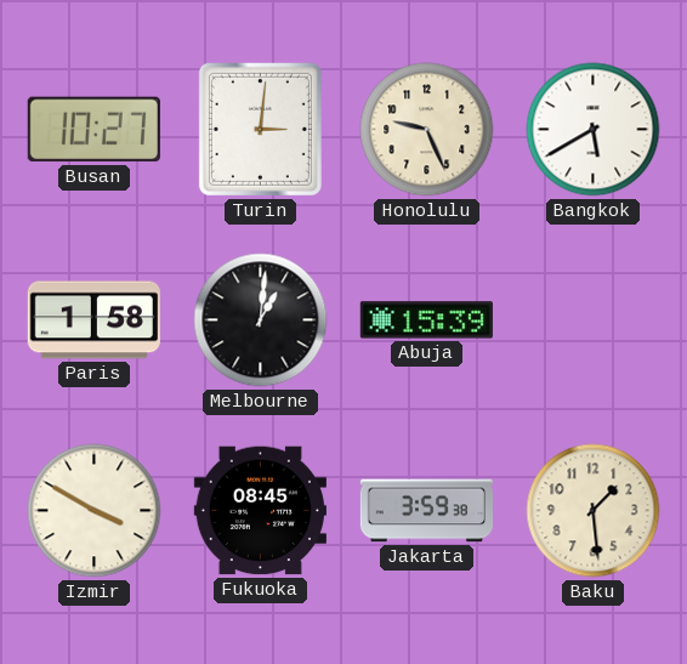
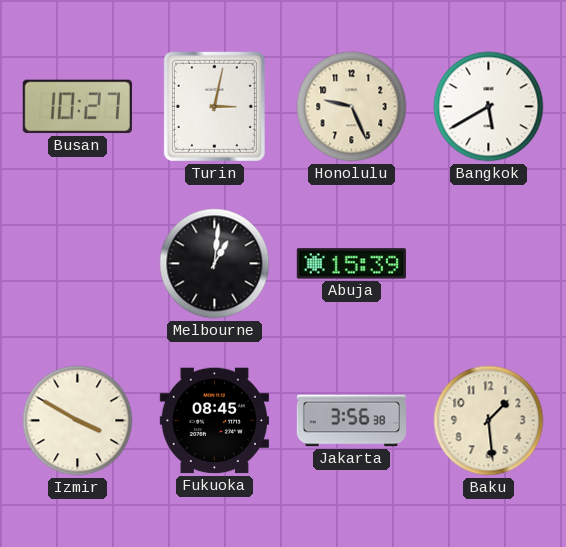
Turin: 3:01 -> 3:02 (214, 106)
Paris: 1:58 -> none (93, 320)
Jakarta: 3:59 -> 3:56 (351, 421)
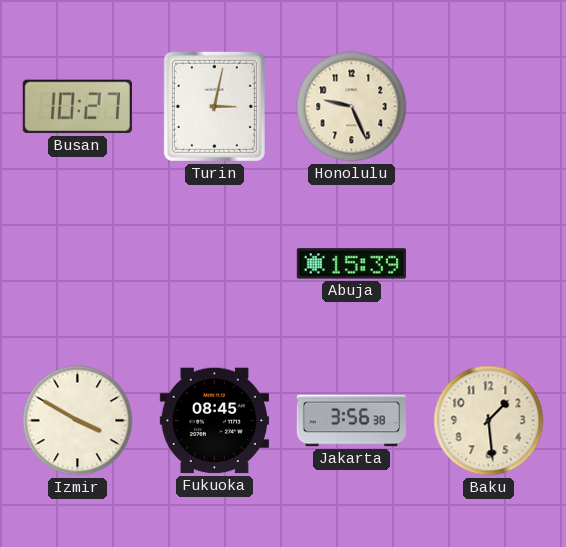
Bangkok: 5:40 -> none (489, 107)
Melbourne: 1:01 -> none (215, 264)
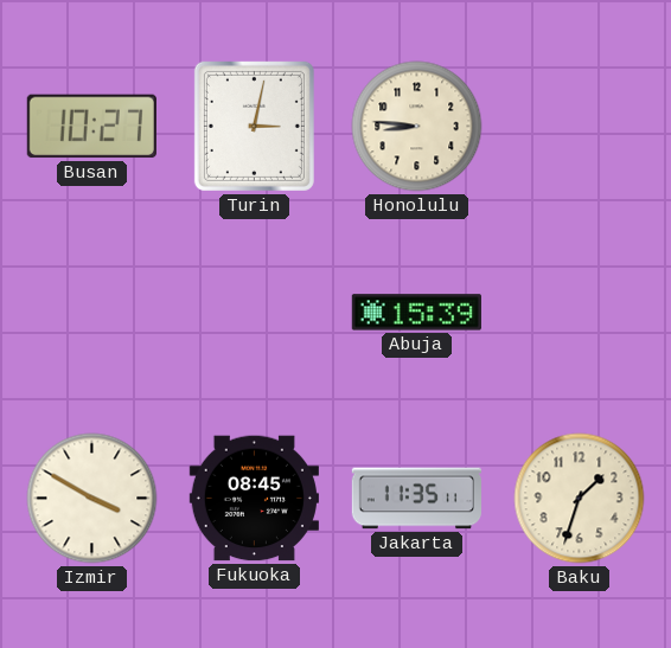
Honolulu: 9:26 -> 8:46 (417, 127)
Jakarta: 3:56 -> 11:35 (416, 499)
Baku: 1:29 -> 1:33 (580, 499)
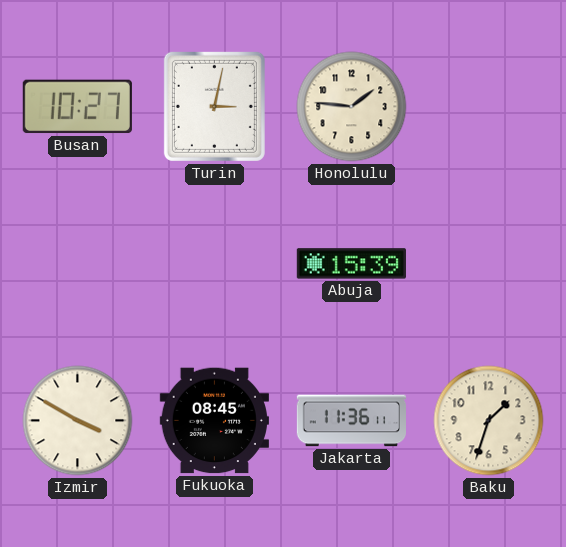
Honolulu: 8:46 -> 1:46 (352, 107)
Jakarta: 11:35 -> 11:36 (351, 421)
